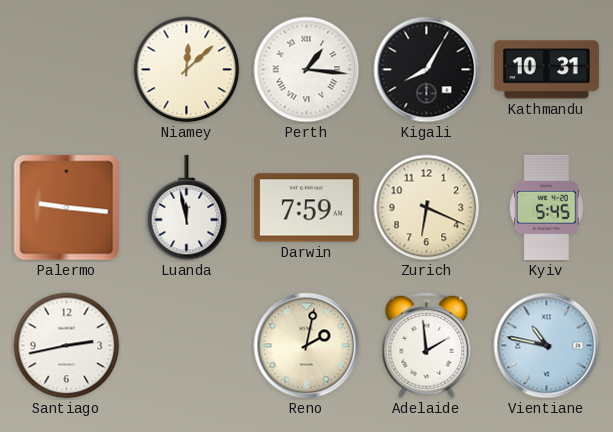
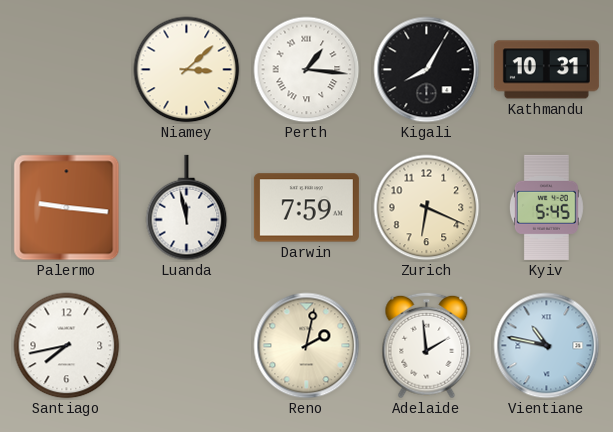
Niamey: 12:08 -> 3:08 (187, 70)
Santiago: 2:43 -> 7:43 (67, 346)
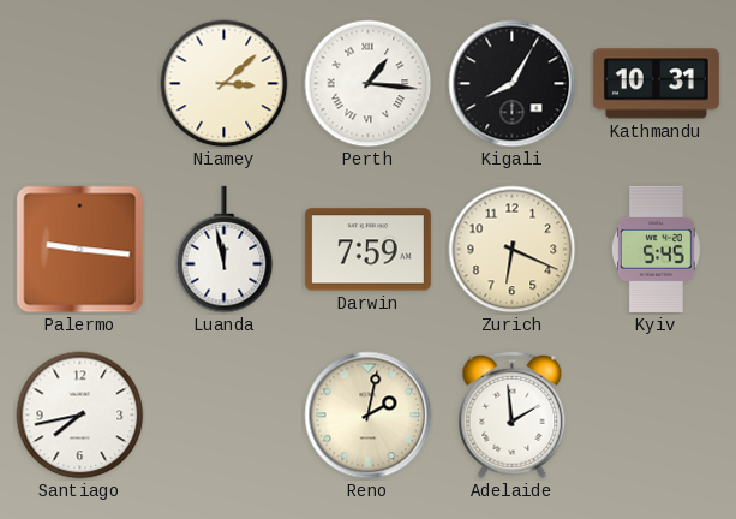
Vientiane: 10:47 -> none (547, 346)
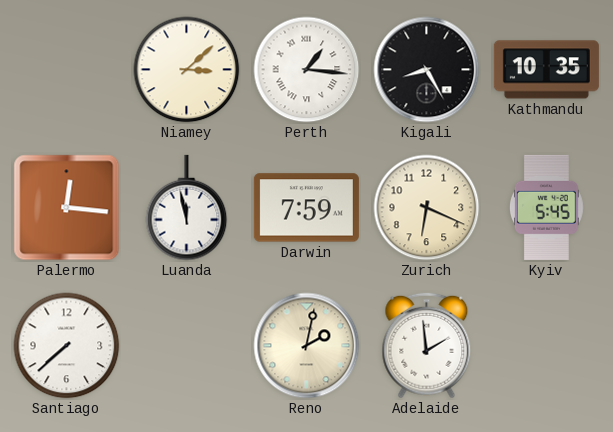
Kigali: 8:05 -> 8:25 (427, 70)
Kathmandu: 10:31 -> 10:35 (546, 70)
Palermo: 9:16 -> 12:16 (67, 208)
Santiago: 7:43 -> 7:38 (67, 346)
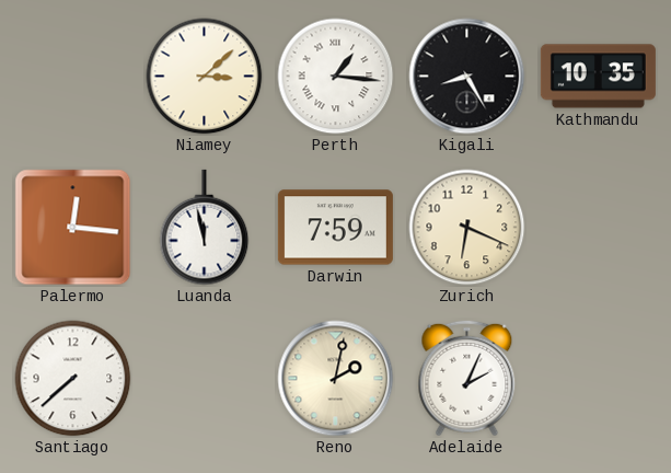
Kyiv: 5:45 -> none (546, 207)
Adelaide: 1:59 -> 2:04 (467, 379)
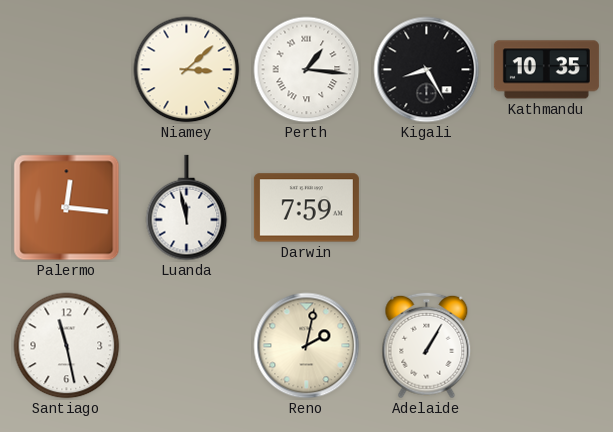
Zurich: 6:19 -> none (467, 228)
Santiago: 7:38 -> 11:28 (67, 346)
Adelaide: 2:04 -> 1:05 (427, 346)
